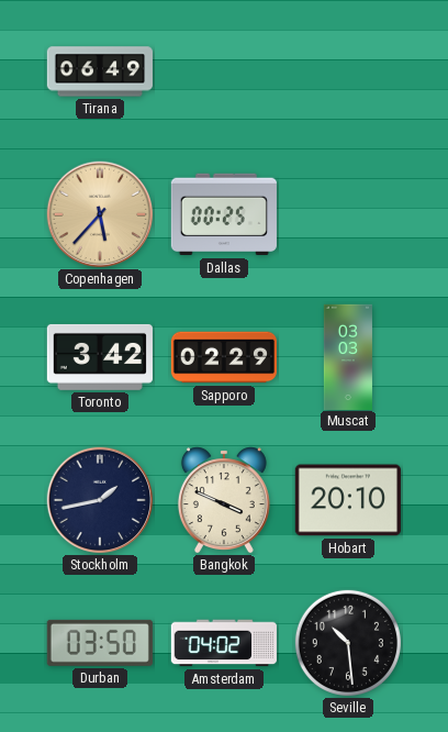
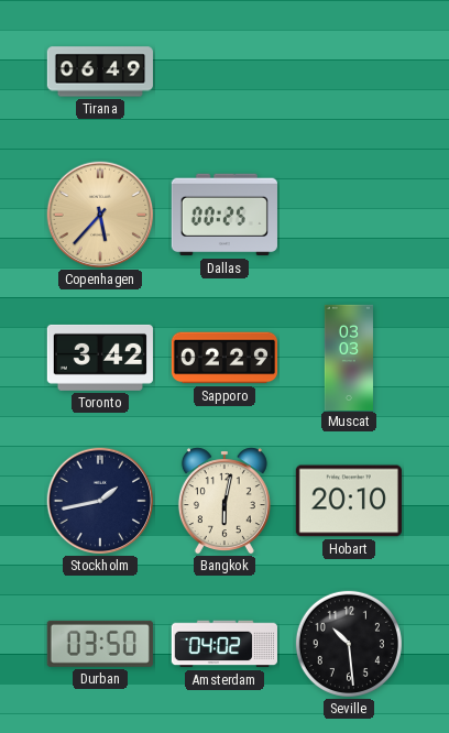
Bangkok: 3:49 -> 6:02 (225, 501)
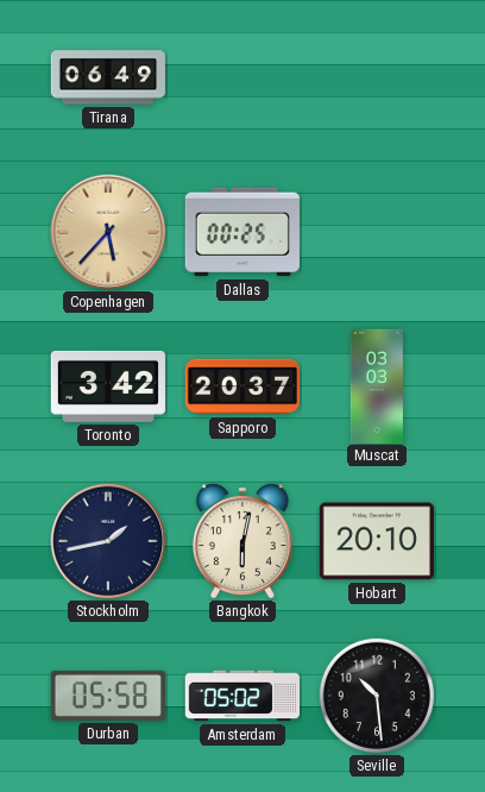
Sapporo: 02:29 -> 20:37 (241, 386)
Durban: 03:50 -> 05:58 (108, 696)
Amsterdam: 04:02 -> 05:02 (242, 696)
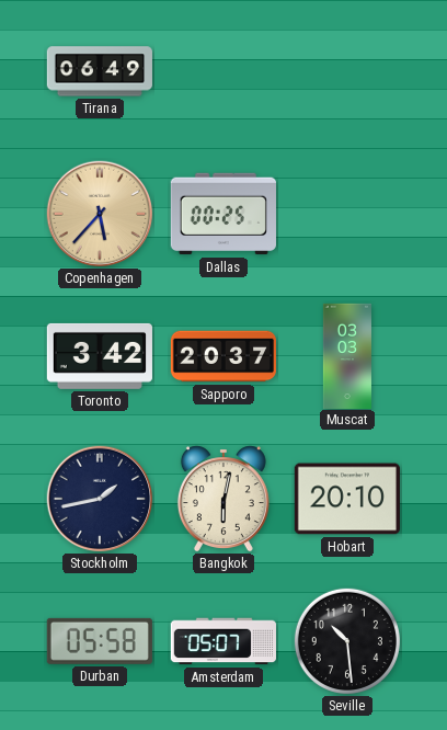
Amsterdam: 05:02 -> 05:07 (224, 641)
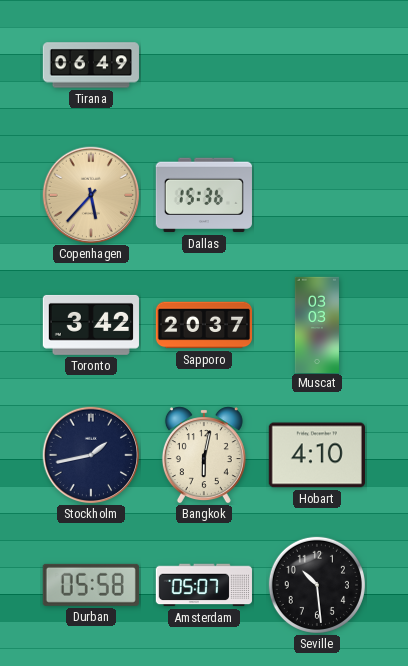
Dallas: 00:25 -> 15:36 (204, 195)
Hobart: 20:10 -> 4:10 (317, 455)
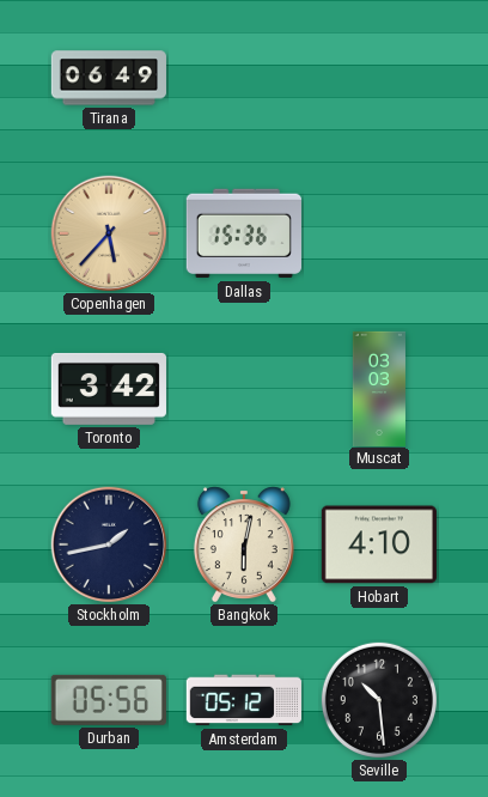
Sapporo: 20:37 -> none (203, 325)
Durban: 05:58 -> 05:56 (109, 700)
Amsterdam: 05:07 -> 05:12 (244, 700)
